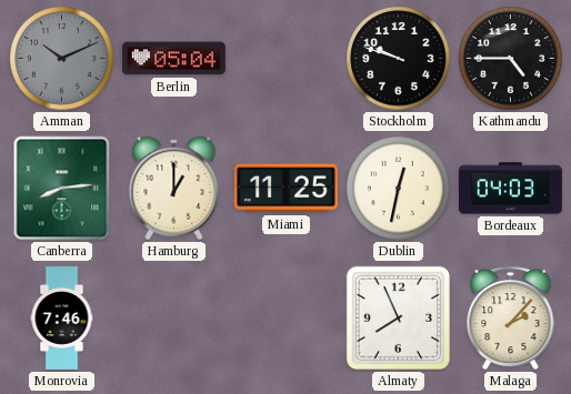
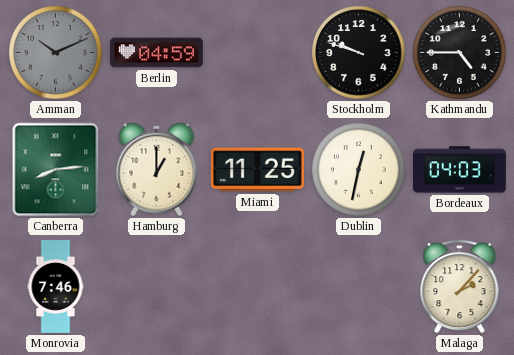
Berlin: 05:04 -> 04:59 (156, 53)
Almaty: 7:56 -> none (398, 317)
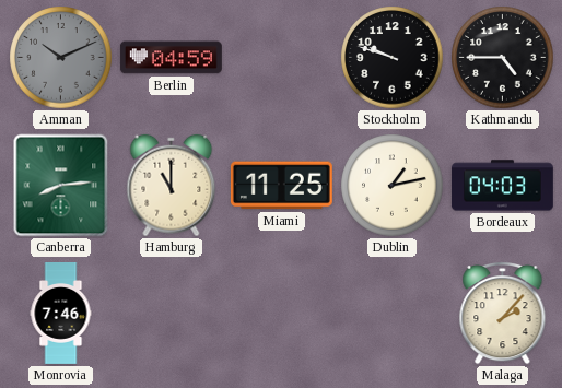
Hamburg: 1:00 -> 11:00 (172, 186)
Dublin: 12:32 -> 1:13 (393, 186)
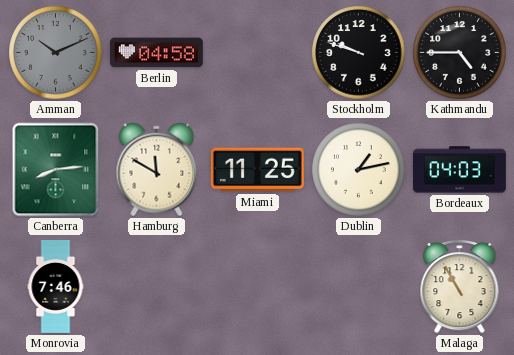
Berlin: 04:59 -> 04:58 (156, 53)
Hamburg: 11:00 -> 11:50 (157, 170)
Malaga: 2:07 -> 10:55 (460, 286)
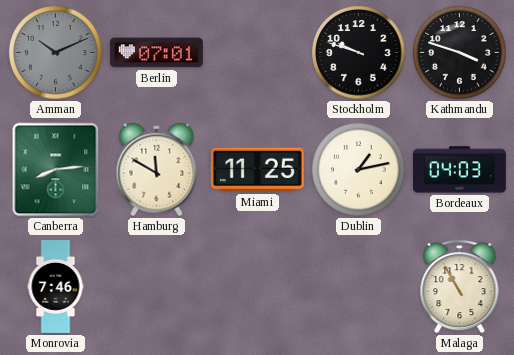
Berlin: 04:58 -> 07:01 (156, 53)
Kathmandu: 4:45 -> 3:48 (460, 53)
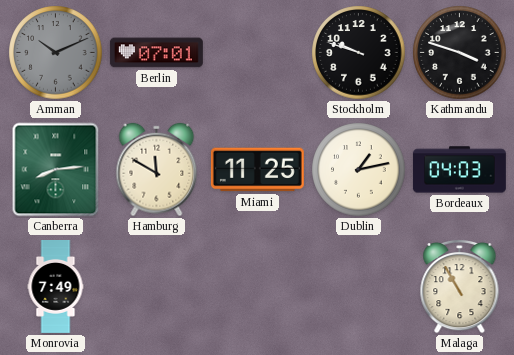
Monrovia: 7:46 -> 7:49 (56, 287)
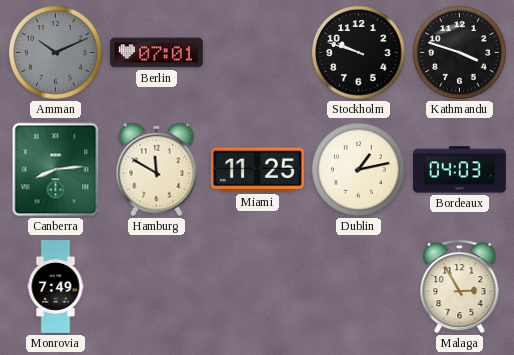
Malaga: 10:55 -> 2:55 (460, 286)
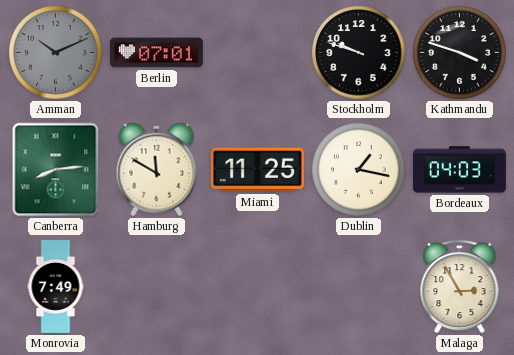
Dublin: 1:13 -> 1:17 (359, 170)
